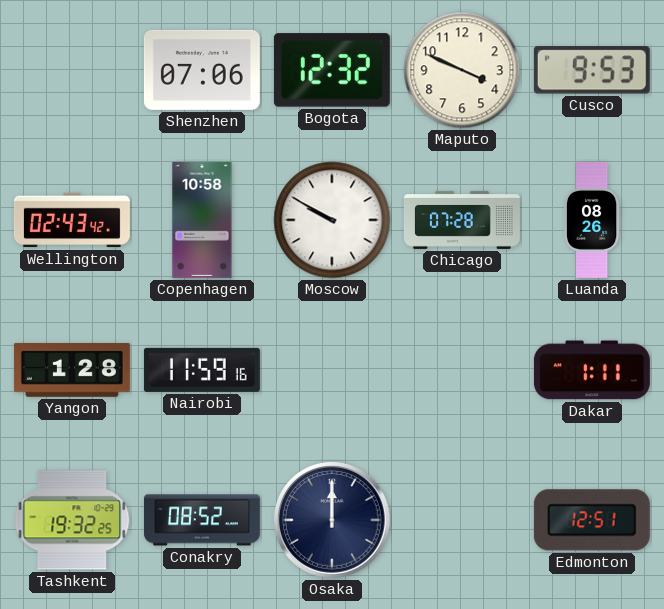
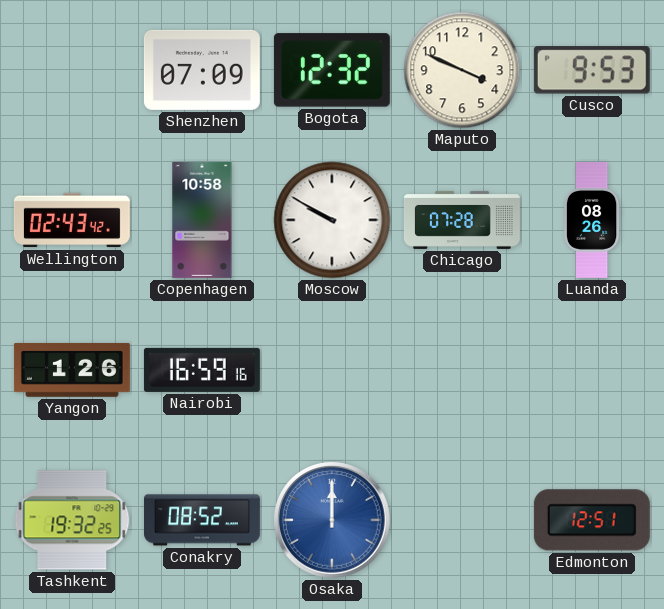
Shenzhen: 07:06 -> 07:09 (202, 70)
Yangon: 1:28 -> 1:26 (72, 370)
Nairobi: 11:59 -> 16:59 (202, 370)
Dakar: 1:11 -> none (592, 370)
Osaka dial: navy -> blue (333, 521)
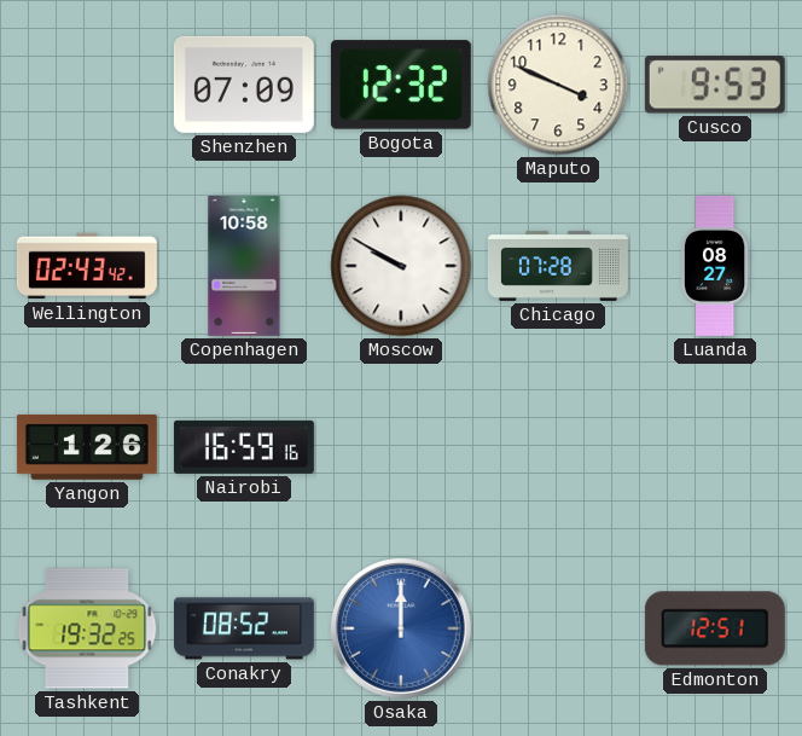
Luanda: 08:26 -> 08:27 (715, 266)
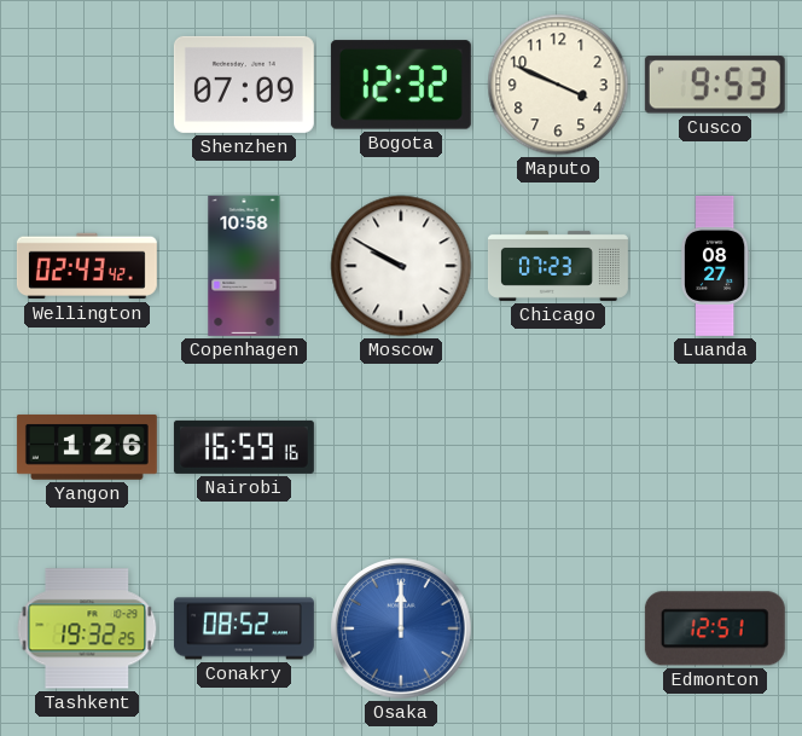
Chicago: 07:28 -> 07:23 (558, 266)
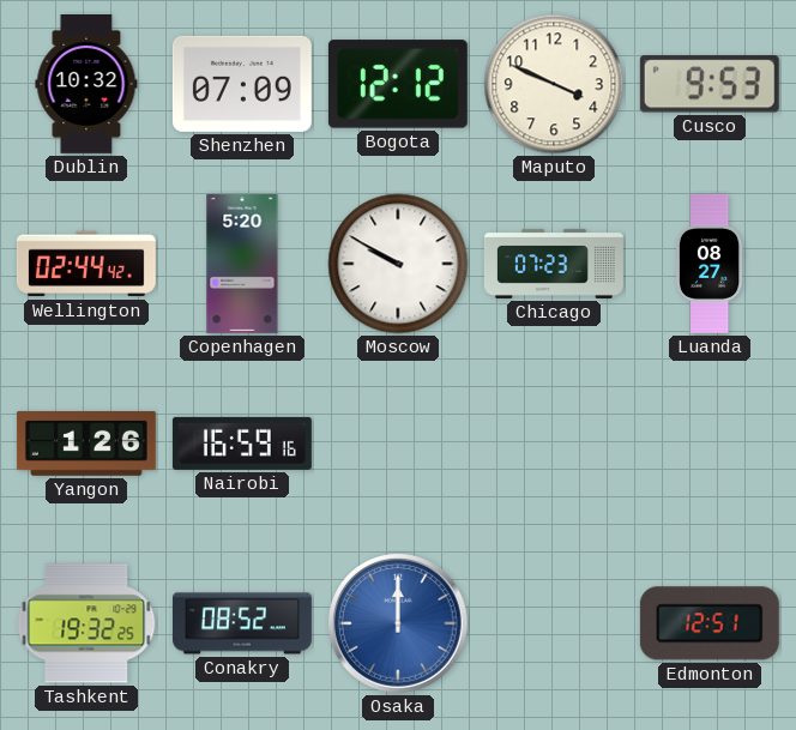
Dublin: none -> 10:32 (86, 84)
Bogota: 12:32 -> 12:12 (398, 84)
Wellington: 02:43 -> 02:44 (86, 264)
Copenhagen: 10:58 -> 5:20 (242, 264)
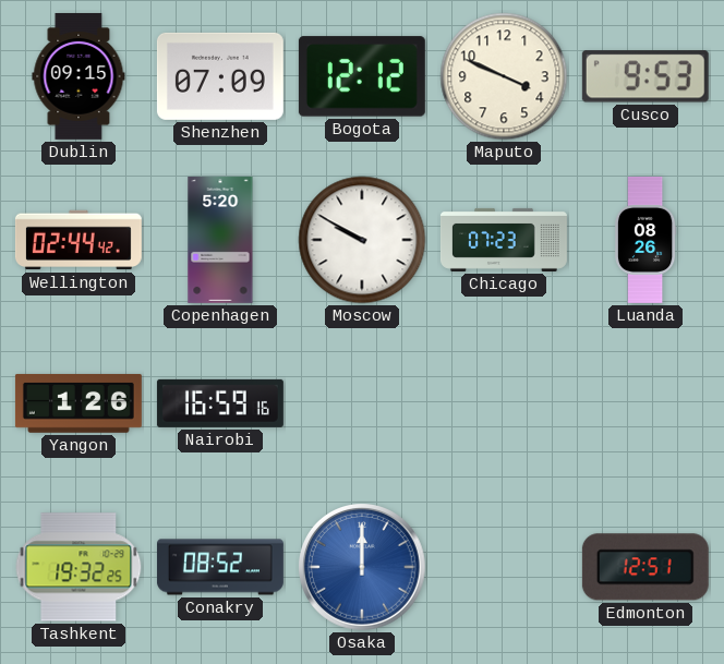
Dublin: 10:32 -> 09:15 (79, 76)
Luanda: 08:27 -> 08:26 (645, 240)
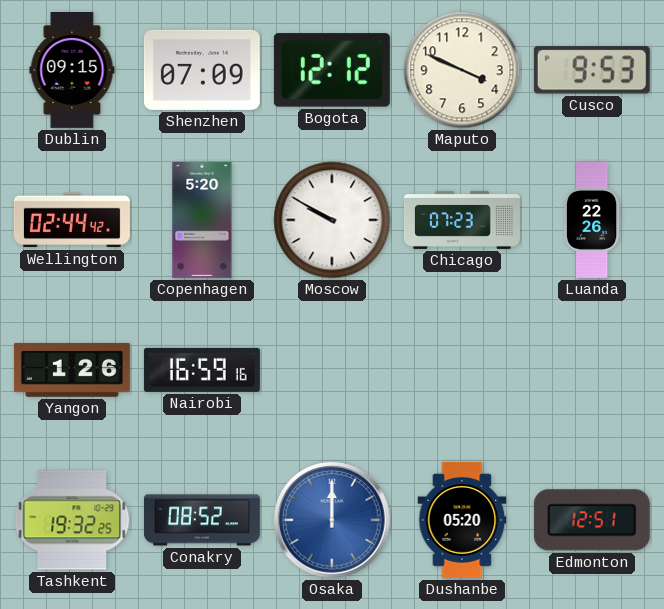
Luanda: 08:26 -> 22:26 (592, 220)
Dushanbe: none -> 05:20 (462, 520)
